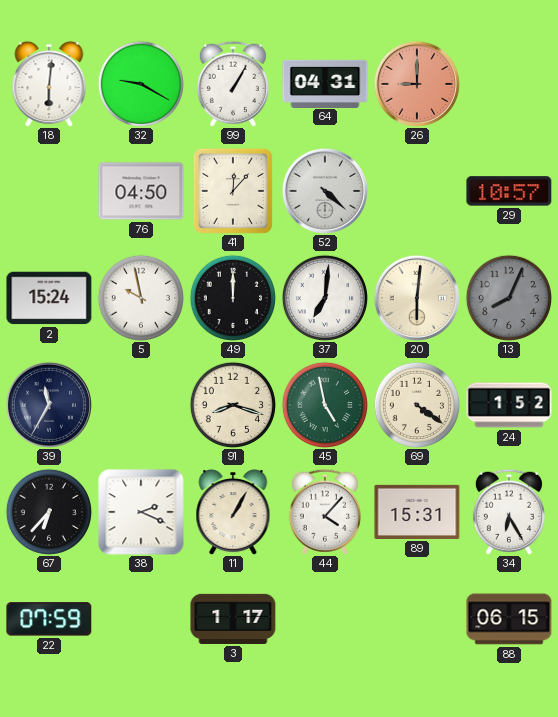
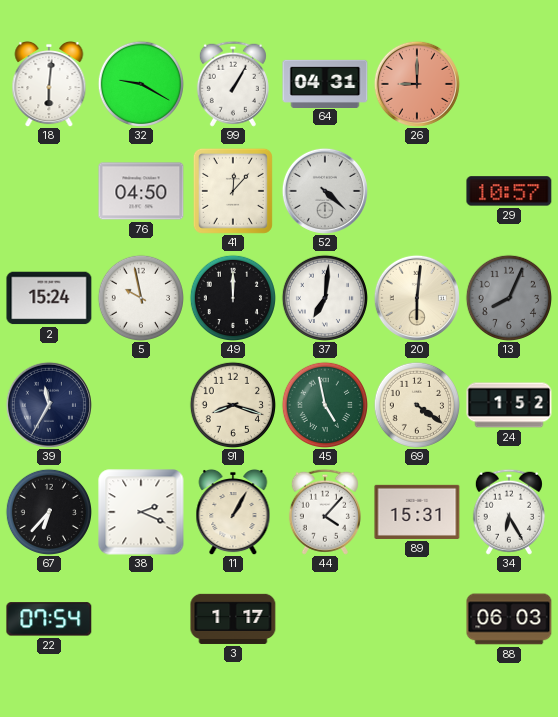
22: 07:59 -> 07:54 (49, 619)
88: 06:15 -> 06:03 (509, 619)
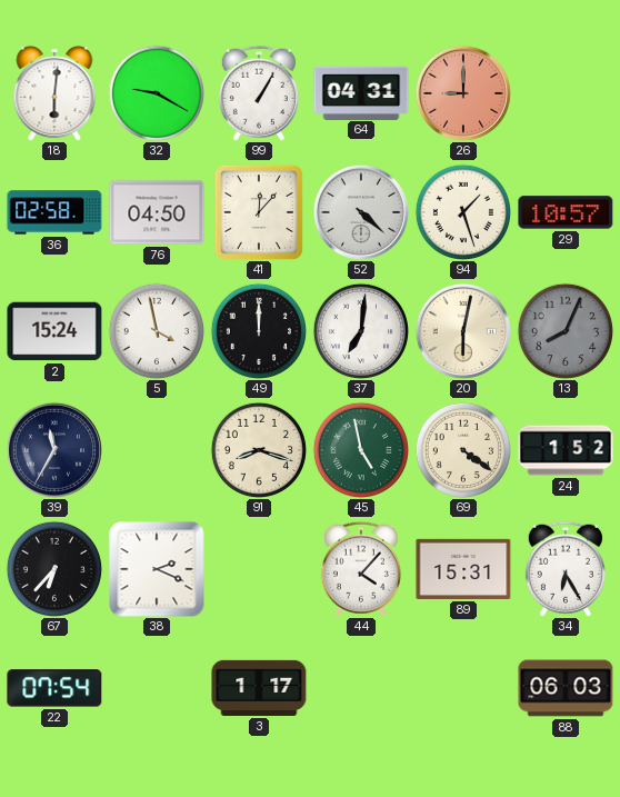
36: none -> 02:58 (54, 212)
94: none -> 1:27 (462, 211)
5: 9:58 -> 3:58 (156, 330)
20: 6:01 -> 6:02 (463, 331)
11: 1:05 -> none (233, 512)
